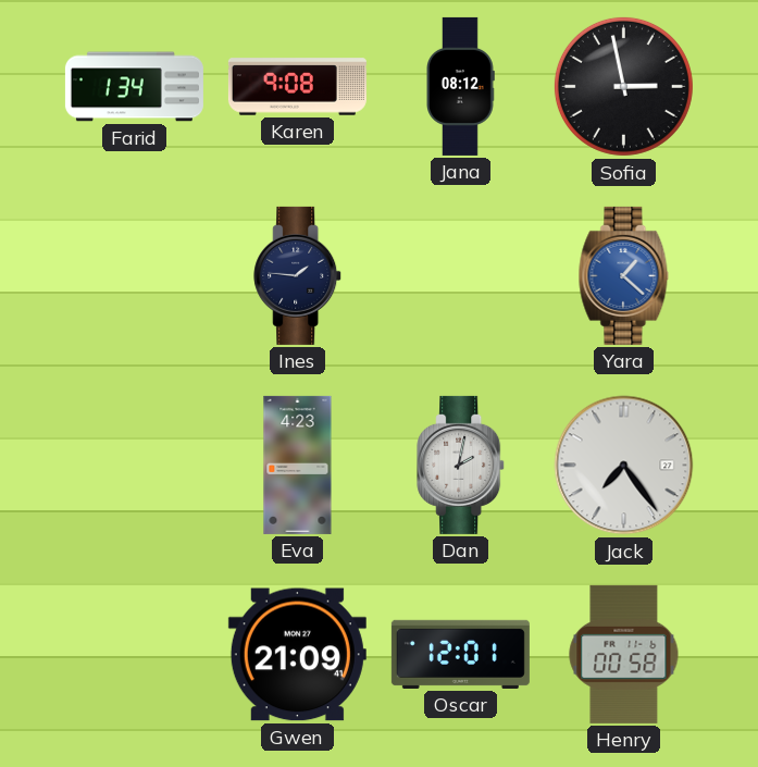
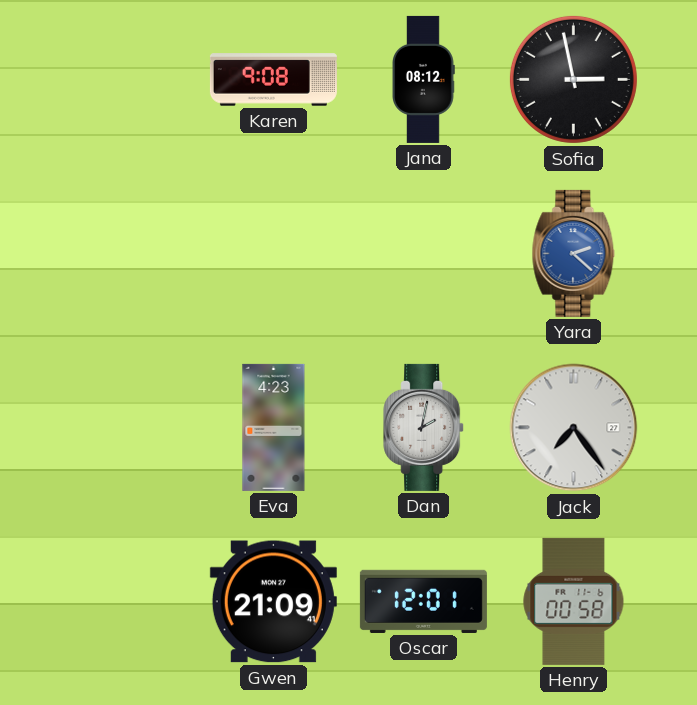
Farid: 1:34 -> none (134, 87)
Ines: 1:46 -> none (298, 275)
Yara: 1:22 -> 2:22 (574, 253)
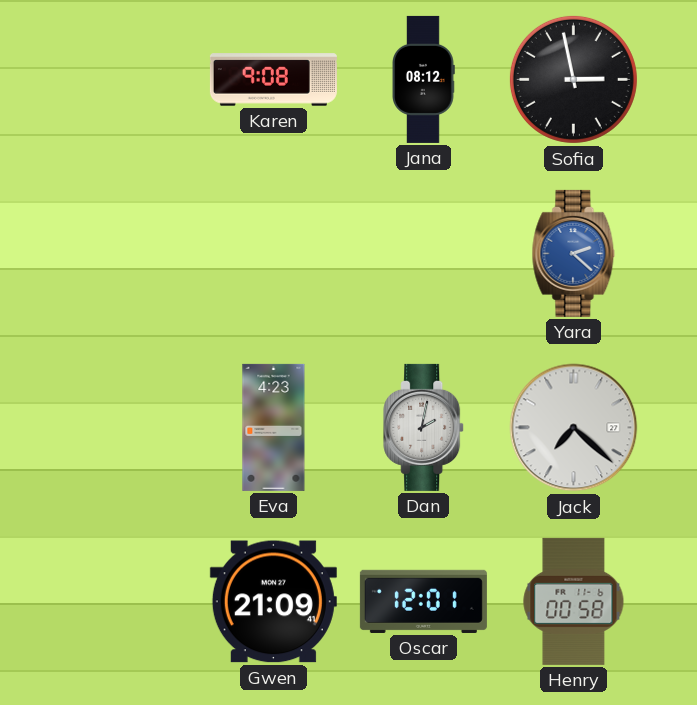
Jack: 7:24 -> 7:22 (574, 428)
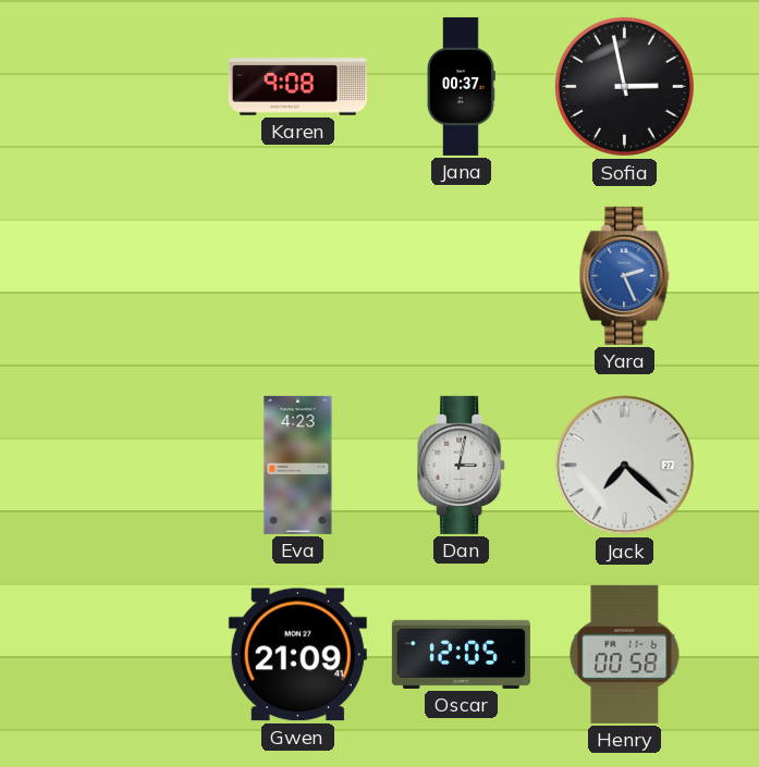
Jana: 08:12 -> 00:37 (461, 86)
Yara: 2:22 -> 2:26 (625, 275)
Dan: 2:02 -> 3:02 (462, 465)
Oscar: 12:01 -> 12:05 (461, 654)
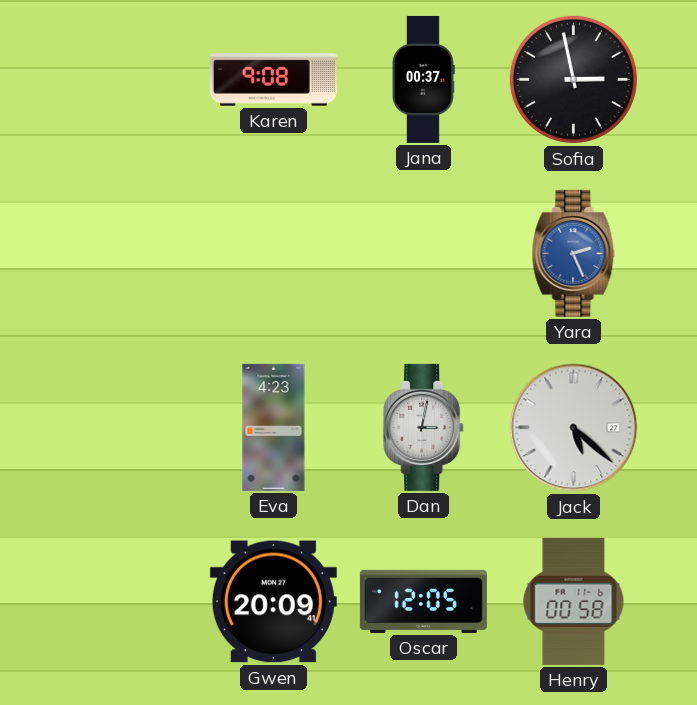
Jack: 7:22 -> 5:22 (574, 428)
Gwen: 21:09 -> 20:09 (273, 602)
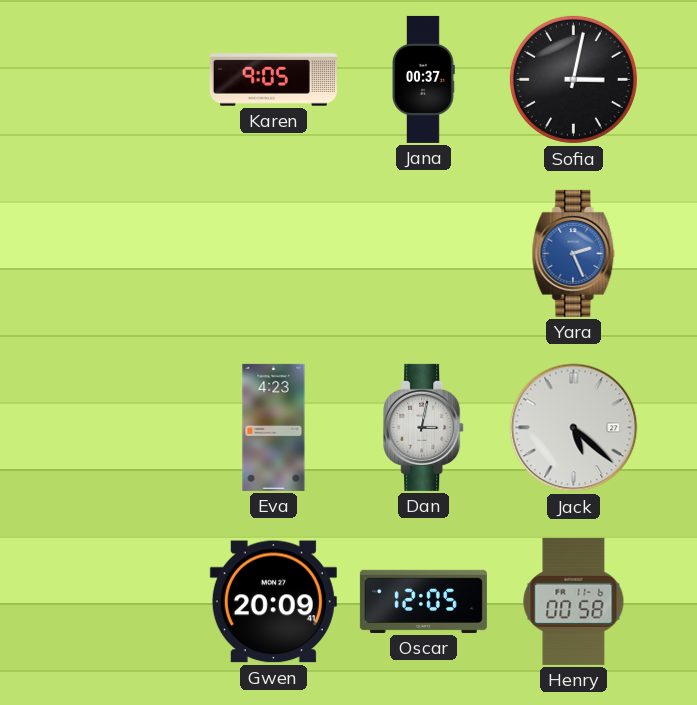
Karen: 9:08 -> 9:05 (273, 80)
Sofia: 2:58 -> 3:02 (573, 79)
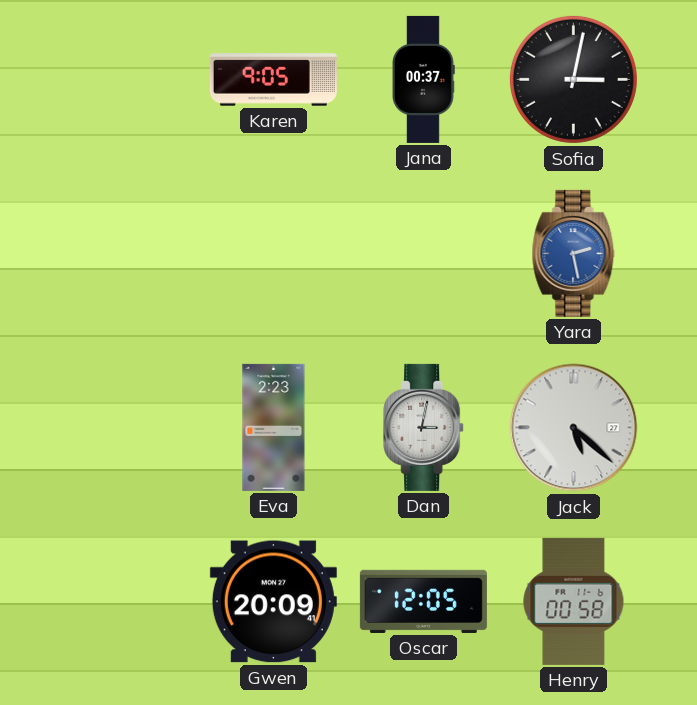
Yara: 2:26 -> 2:28 (574, 253)
Eva: 4:23 -> 2:23 (274, 427)
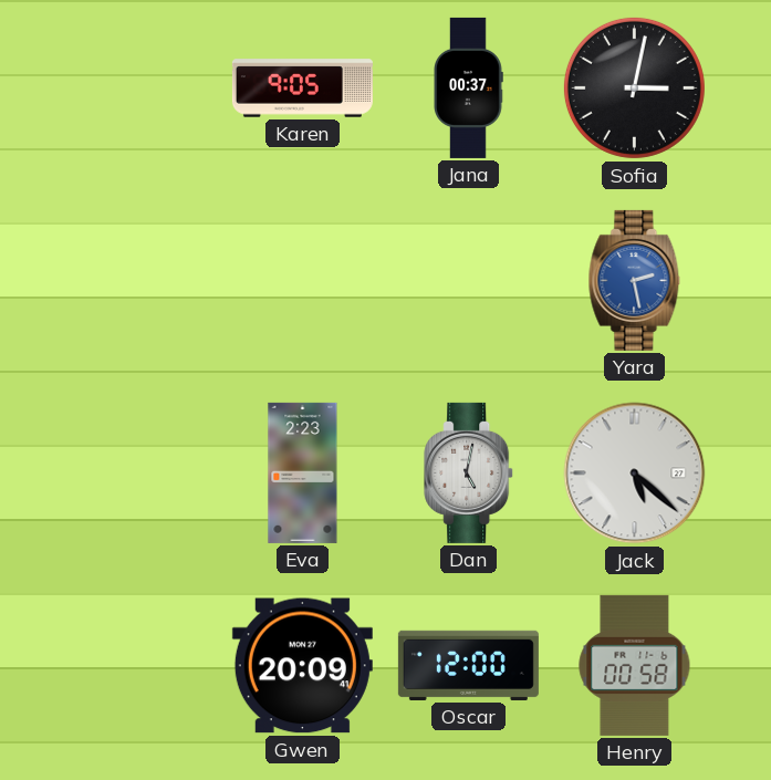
Dan: 3:02 -> 5:02 (469, 472)
Oscar: 12:05 -> 12:00 (468, 665)
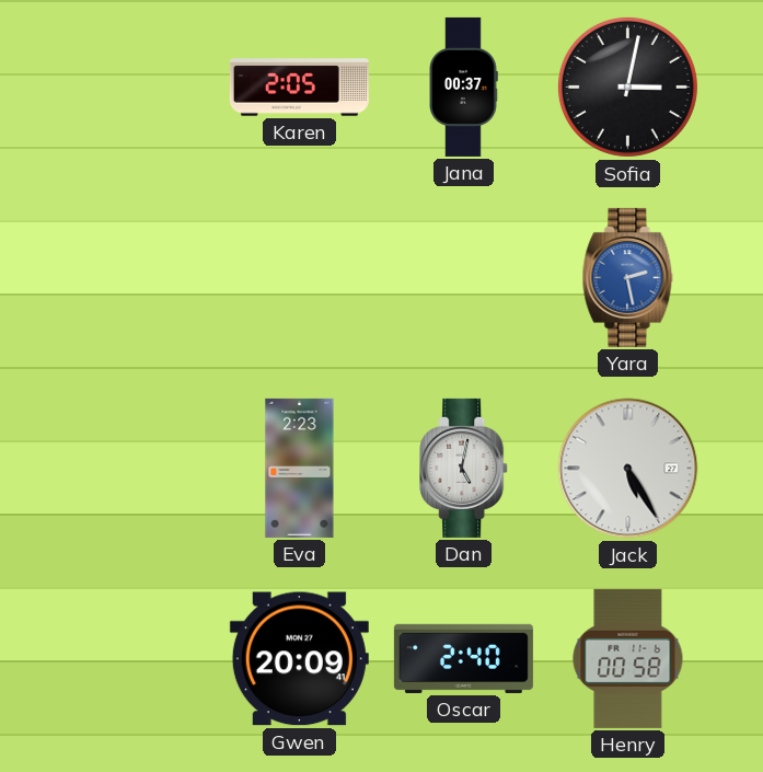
Karen: 9:05 -> 2:05 (299, 88)
Jack: 5:22 -> 5:25 (628, 469)
Oscar: 12:00 -> 2:40 (463, 658)
